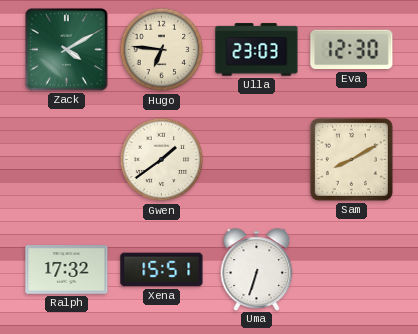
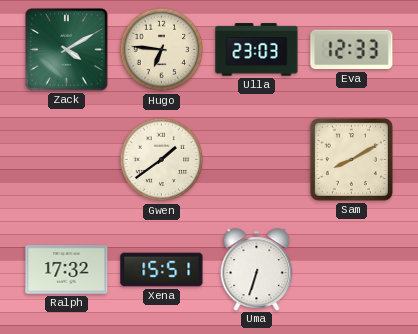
Eva: 12:30 -> 12:33 (352, 50)
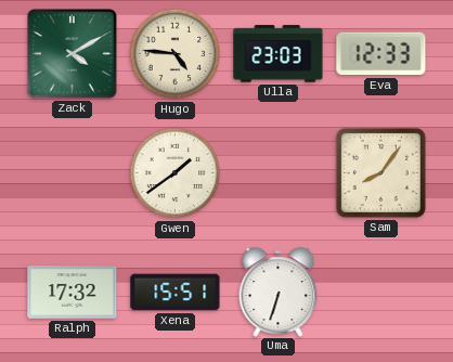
Hugo: 6:46 -> 4:46 (176, 54)
Sam: 8:10 -> 8:06 (380, 172)
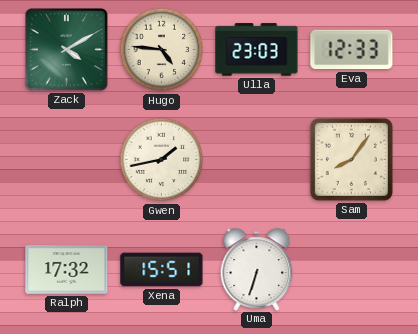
Gwen: 1:39 -> 1:43 (162, 160)
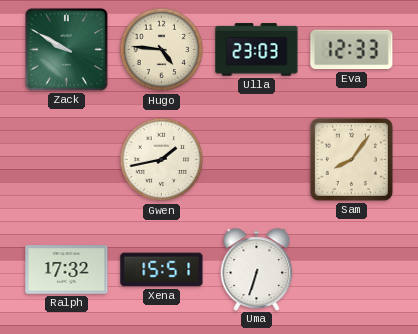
Zack: 4:10 -> 9:50 (67, 50)
